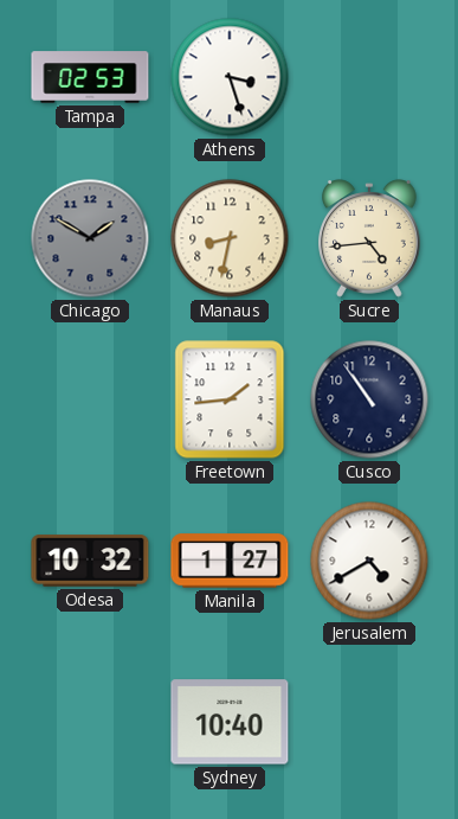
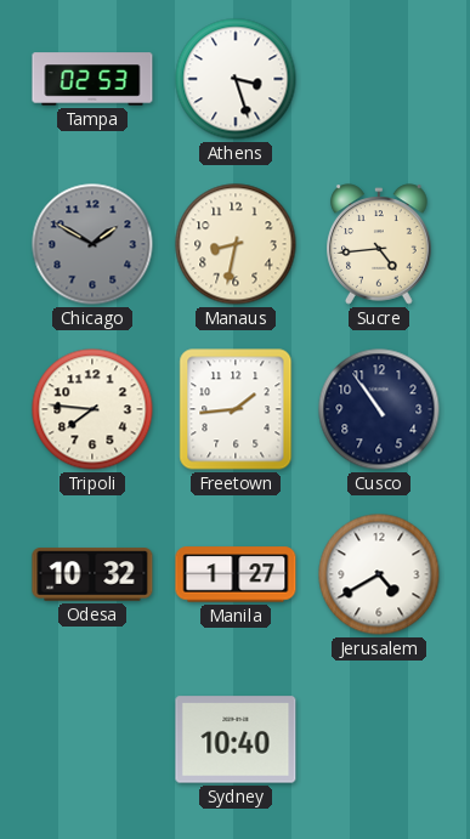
Tripoli: none -> 7:46 (92, 409)
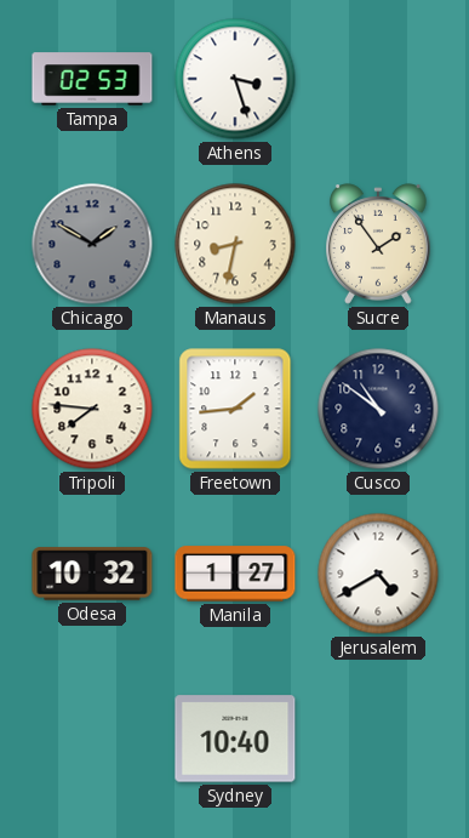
Sucre: 4:44 -> 1:54 (379, 244)
Cusco: 10:54 -> 10:51 (378, 409)
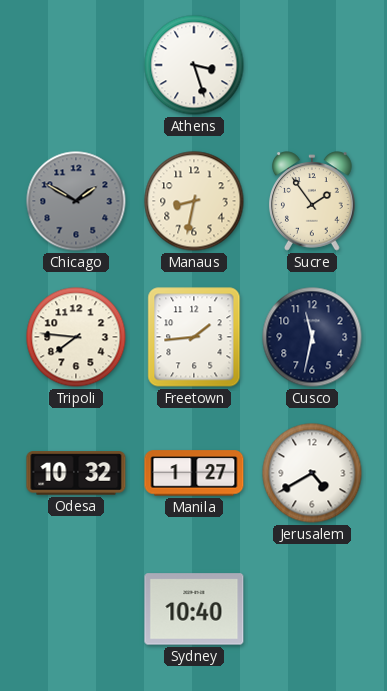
Tampa: 02:53 -> none (92, 79)
Cusco: 10:51 -> 11:32 (312, 337)
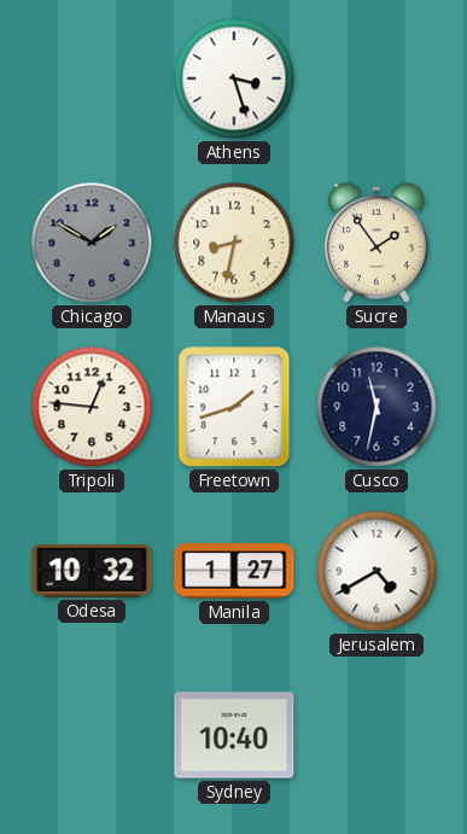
Tripoli: 7:46 -> 12:46 (92, 407)
Freetown: 1:44 -> 1:42 (234, 407)
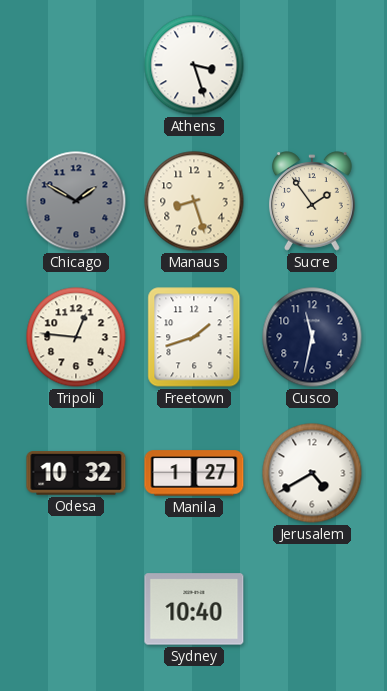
Manaus: 8:32 -> 8:27 (194, 201)
